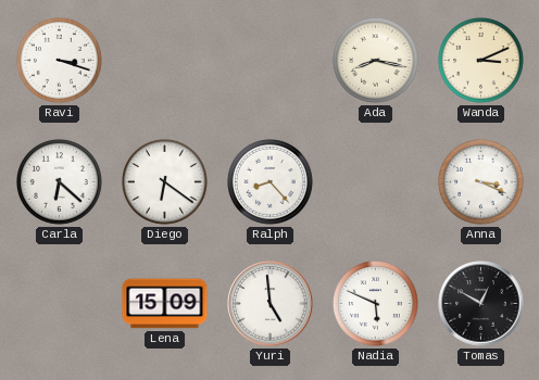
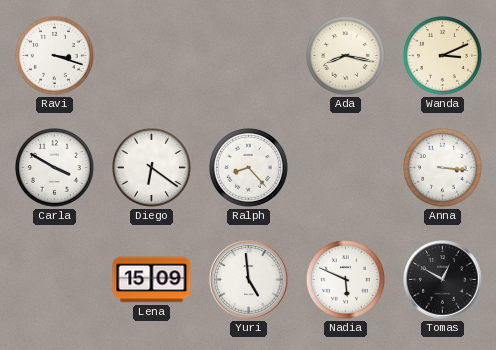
Carla: 6:22 -> 3:50 (55, 168)
Anna: 3:19 -> 3:16 (443, 168)
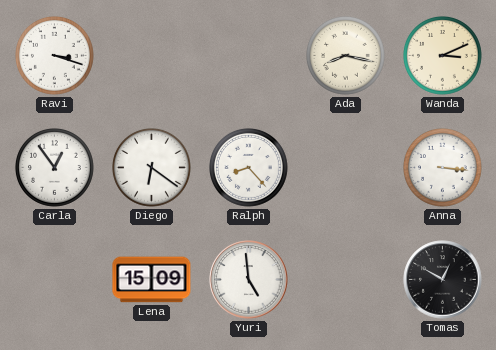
Carla: 3:50 -> 12:54 (55, 168)
Nadia: 5:49 -> none (346, 280)
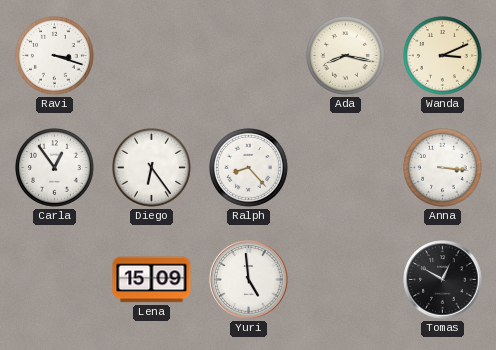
Diego: 6:21 -> 6:24 (152, 168)
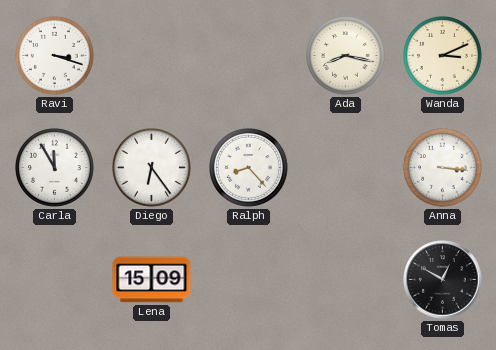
Carla: 12:54 -> 11:55 (55, 168)
Yuri: 4:59 -> none (249, 280)
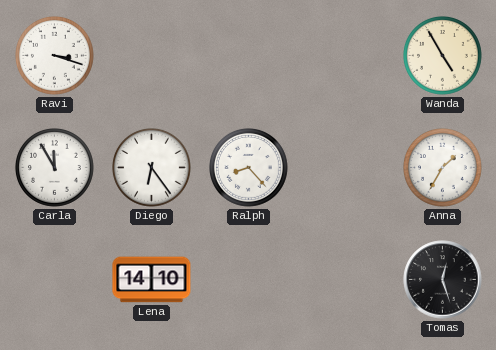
Ada: 8:17 -> none (346, 56)
Wanda: 3:11 -> 4:55 (443, 56)
Anna: 3:16 -> 1:35 (443, 168)
Lena: 15:09 -> 14:10 (152, 280)
Tomas: 12:50 -> 12:27 (443, 280)
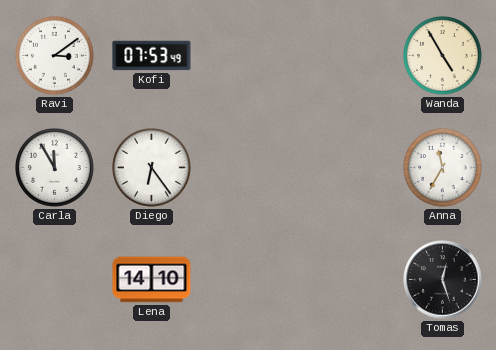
Ravi: 3:18 -> 3:09 (55, 56)
Kofi: none -> 07:53 (152, 56)
Ralph: 8:23 -> none (249, 168)
Anna: 1:35 -> 11:35 (443, 168)
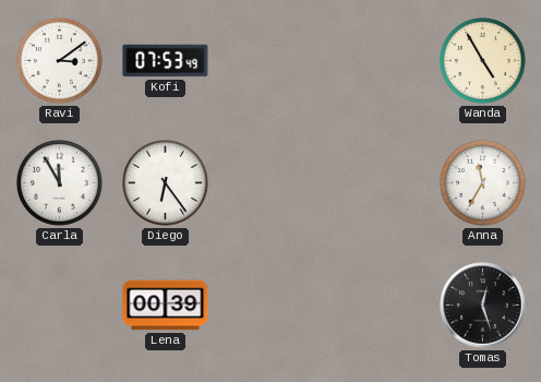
Lena: 14:10 -> 00:39 (166, 306)
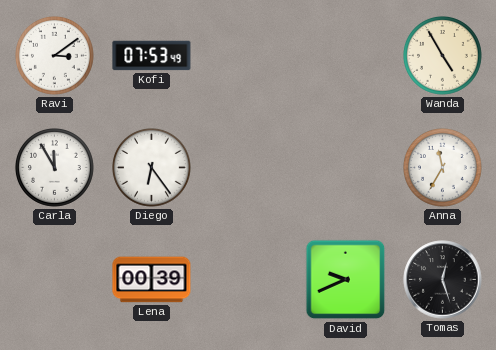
David: none -> 9:41 (346, 280)
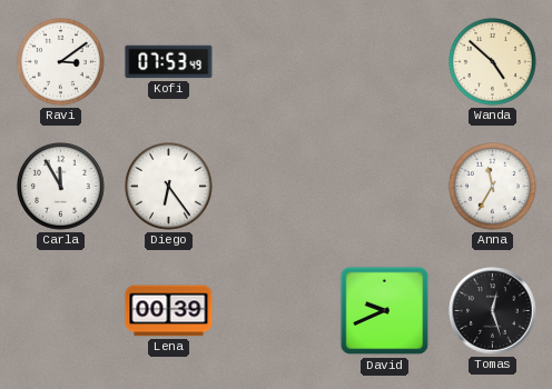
Wanda: 4:55 -> 4:52 (493, 62)
